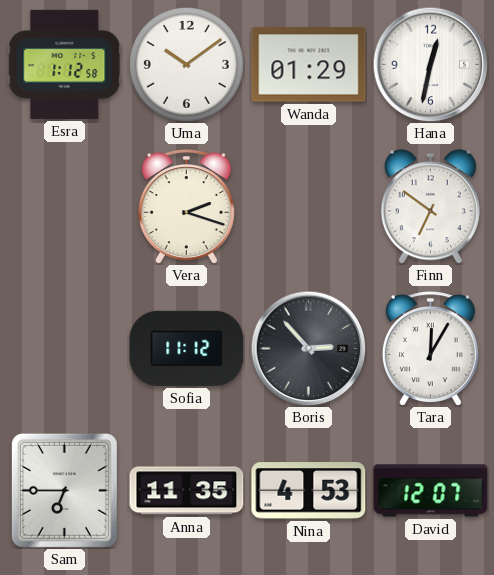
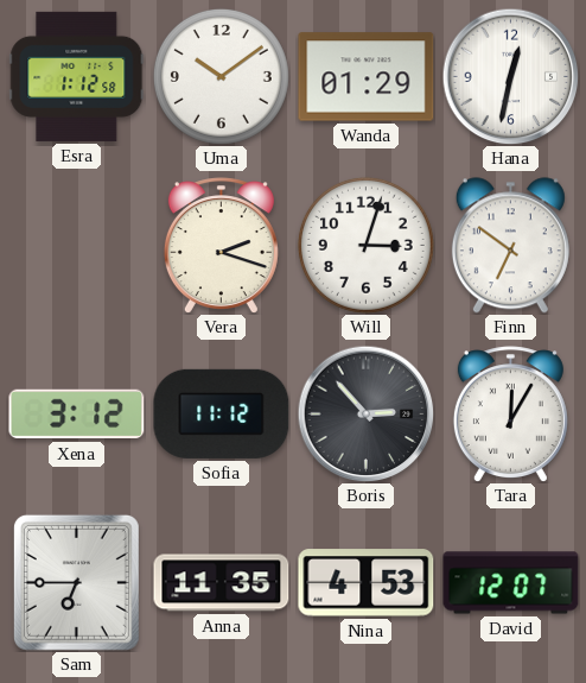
Will: none -> 3:03 (365, 245)
Xena: none -> 3:12 (77, 415)
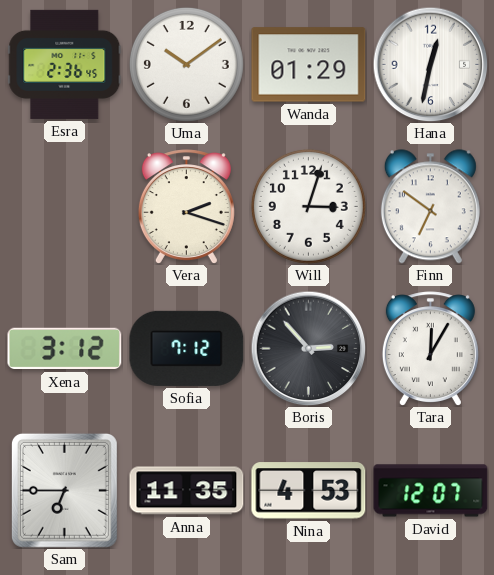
Esra: 1:12 -> 2:36 (65, 64)
Sofia: 11:12 -> 7:12 (187, 348)
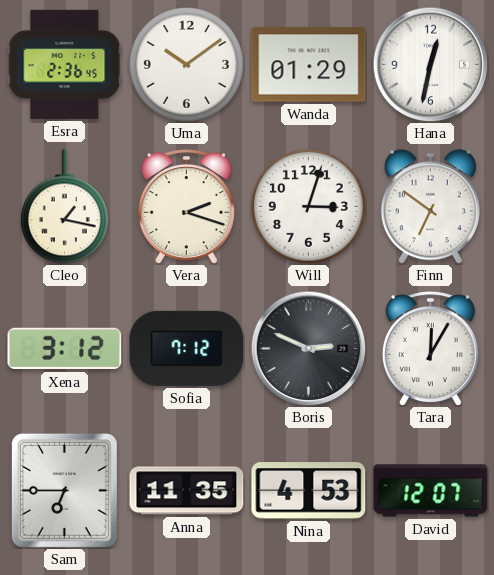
Cleo: none -> 1:17 (64, 207)
Boris: 2:53 -> 2:49 (308, 348)
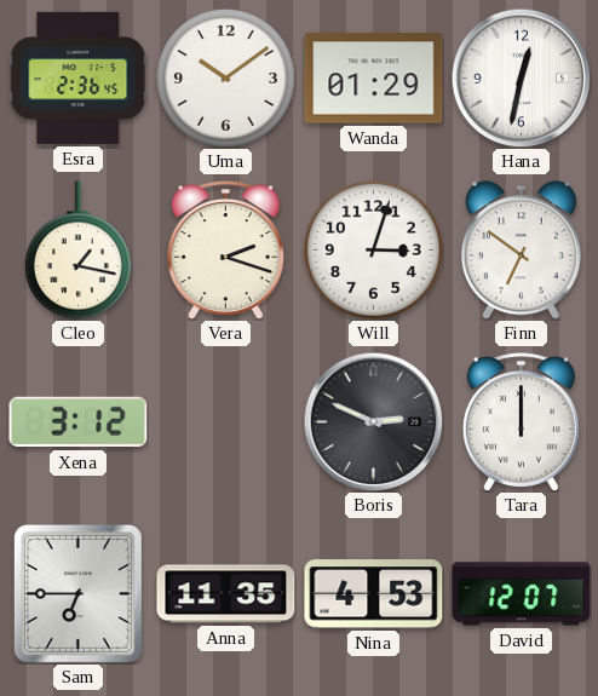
Sofia: 7:12 -> none (187, 348)
Tara: 12:05 -> 12:00 (521, 421)
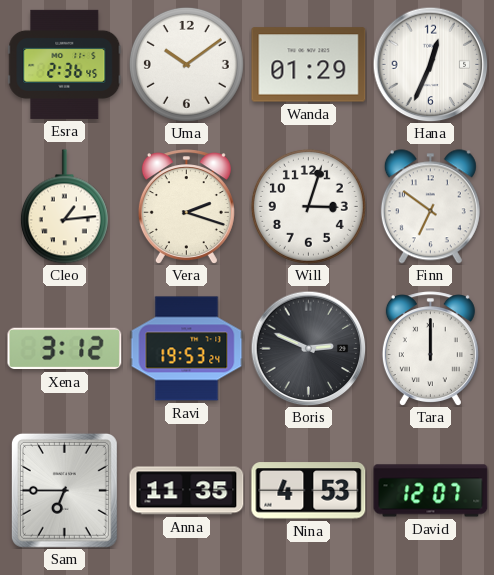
Hana: 12:32 -> 12:34 (430, 64)
Cleo: 1:17 -> 1:14 (64, 207)
Ravi: none -> 19:53 (187, 349)
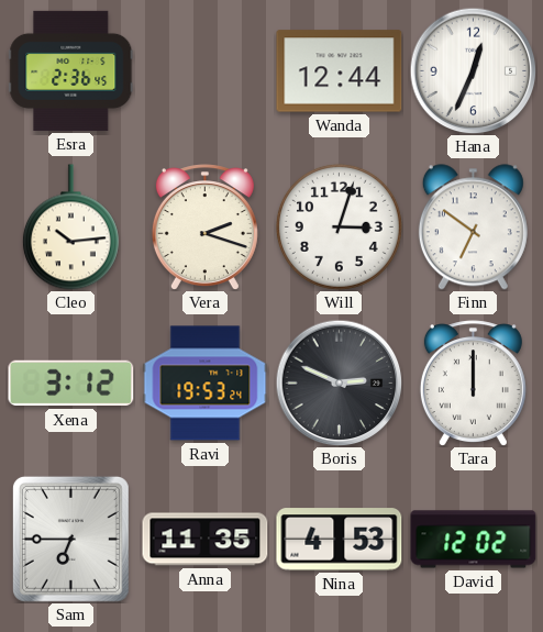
Uma: 10:09 -> none (186, 64)
Wanda: 01:29 -> 12:44 (340, 71)
Cleo: 1:14 -> 10:14 (70, 228)
David: 12:07 -> 12:02 (474, 540)
